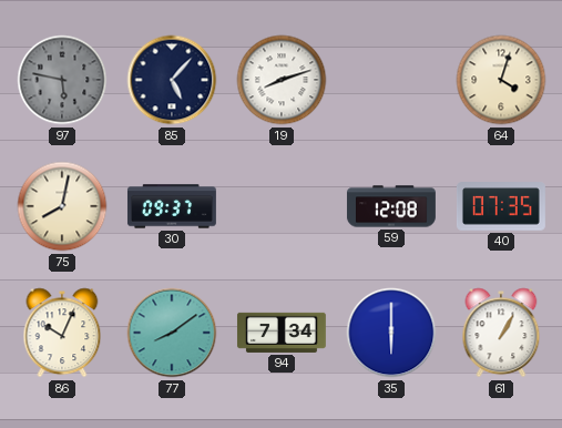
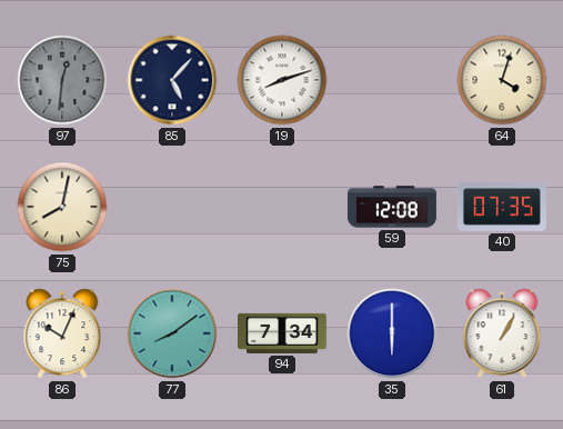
97: 5:47 -> 12:31 (62, 80)
30: 09:37 -> none (172, 206)
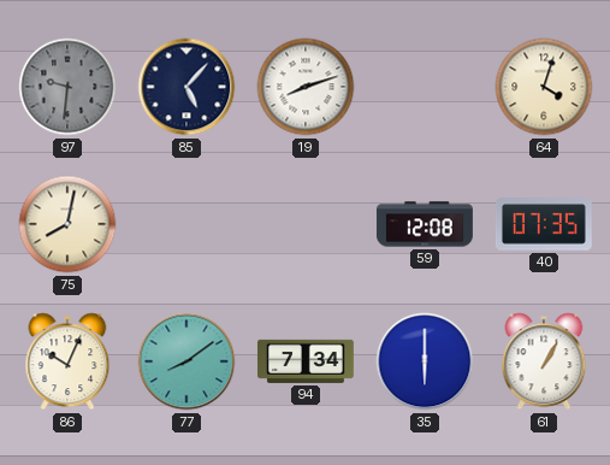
97: 12:31 -> 9:31 (67, 87)
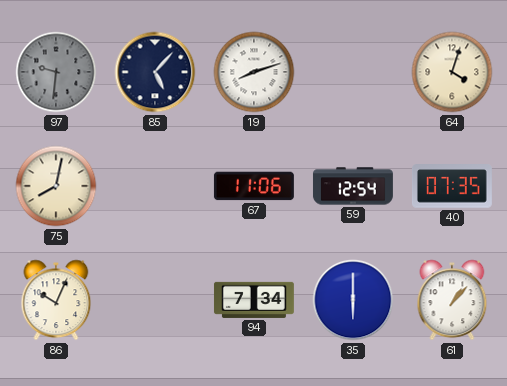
67: none -> 11:06 (254, 186)
59: 12:08 -> 12:54 (353, 186)
77: 8:09 -> none (186, 361)
61: 1:05 -> 1:07 (452, 300)
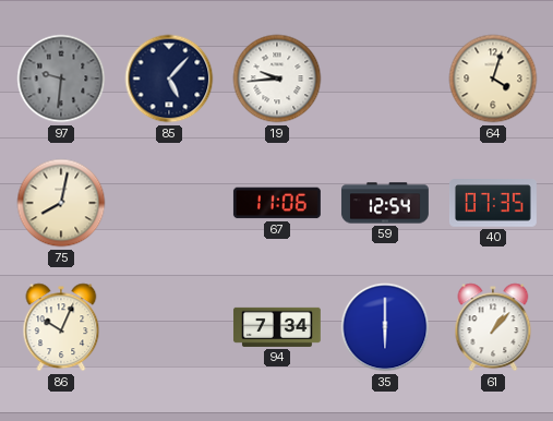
19: 8:12 -> 9:44 (277, 79)
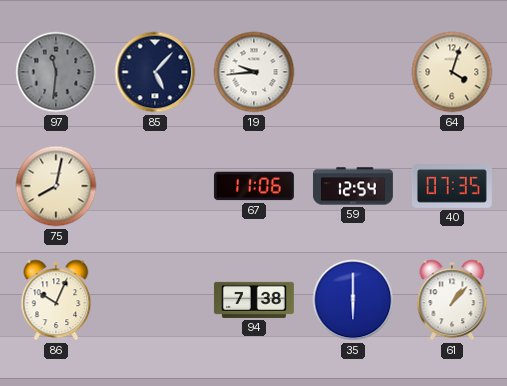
97: 9:31 -> 11:31 (56, 72)
94: 7:34 -> 7:38 (254, 300)
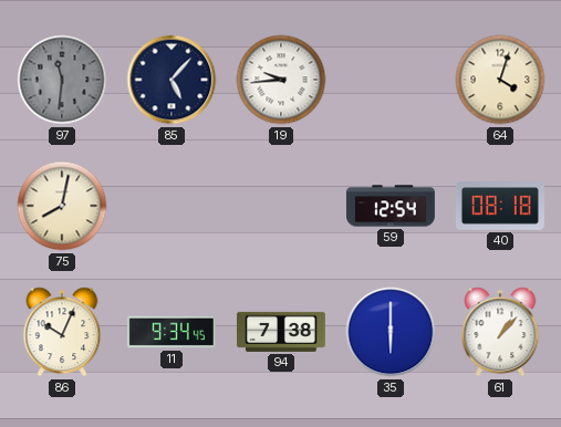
67: 11:06 -> none (254, 186)
40: 07:35 -> 08:18 (500, 206)
11: none -> 9:34 (172, 332)
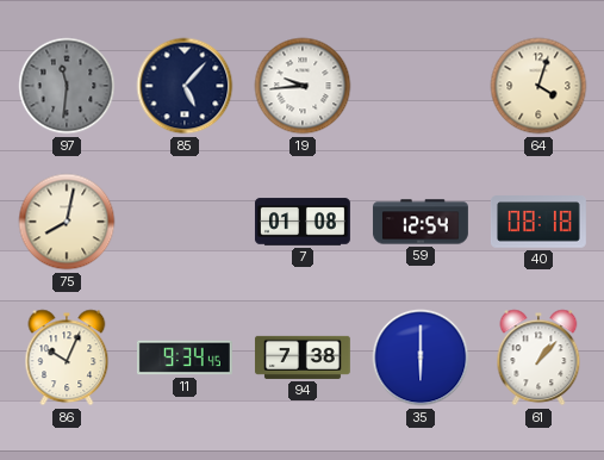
7: none -> 01:08 (303, 222)
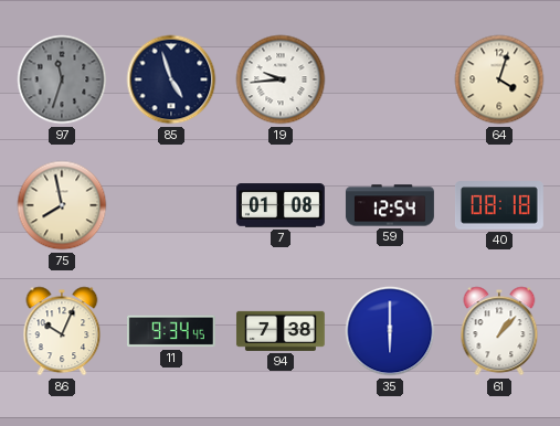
97: 11:31 -> 11:33 (62, 79)
85: 5:07 -> 4:57 (171, 79)
75: 8:02 -> 7:58 (62, 205)
